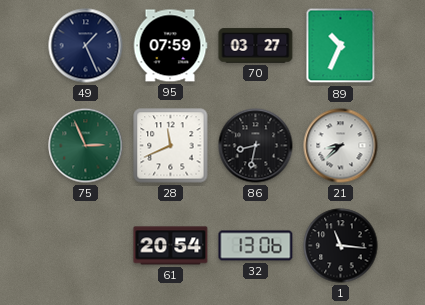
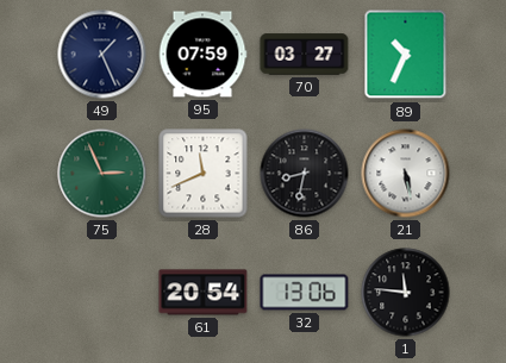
21: 8:38 -> 5:28 (406, 174)
1: 11:16 -> 11:46 (406, 293)
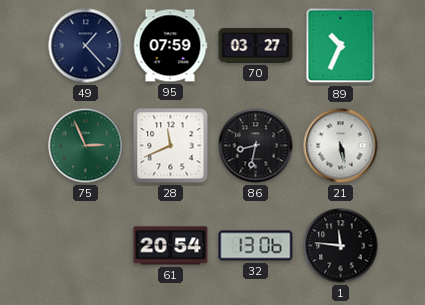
49: 1:26 -> 1:23 (86, 46)
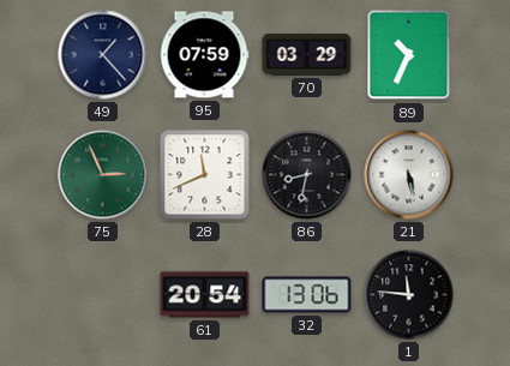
70: 03:27 -> 03:29 (307, 55)
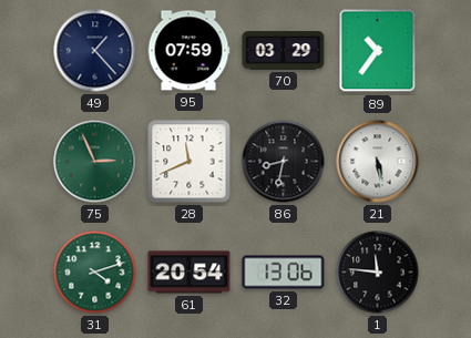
89: 10:34 -> 10:36 (378, 51)
31: none -> 4:12 (95, 273)
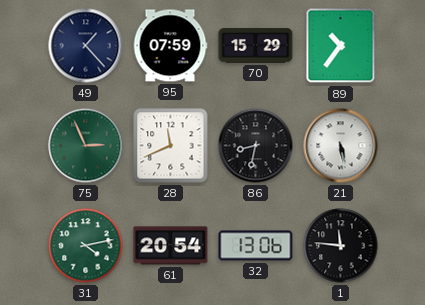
70: 03:29 -> 15:29 (256, 46)
31: 4:12 -> 4:13 (86, 246)
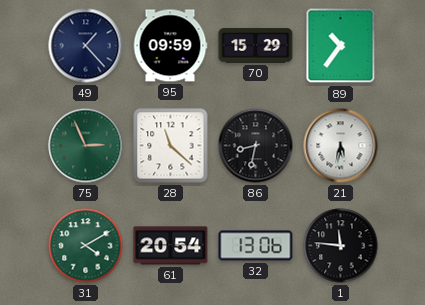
95: 07:59 -> 09:59 (170, 46)
28: 11:41 -> 11:22 (171, 146)
21: 5:28 -> 5:32 (341, 146)
31: 4:13 -> 4:10 (86, 246)
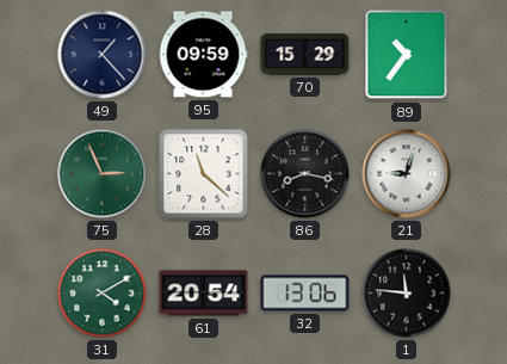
86: 8:32 -> 8:17 (305, 174)
21: 5:32 -> 9:03 (407, 174)
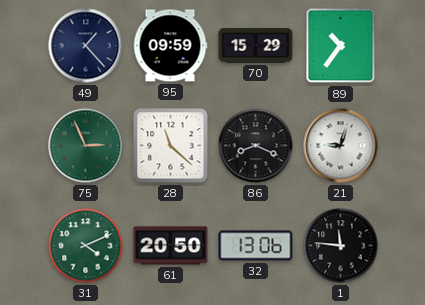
86: 8:17 -> 8:19 (256, 146)
31: 4:10 -> 4:11 (86, 246)
61: 20:54 -> 20:50 (171, 246)
